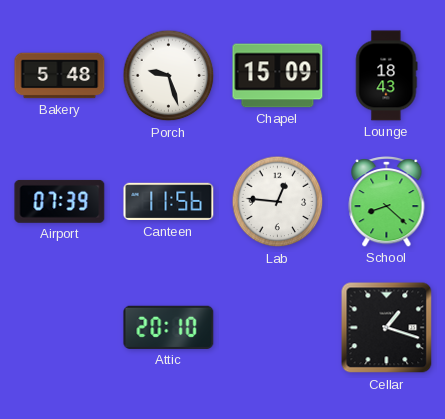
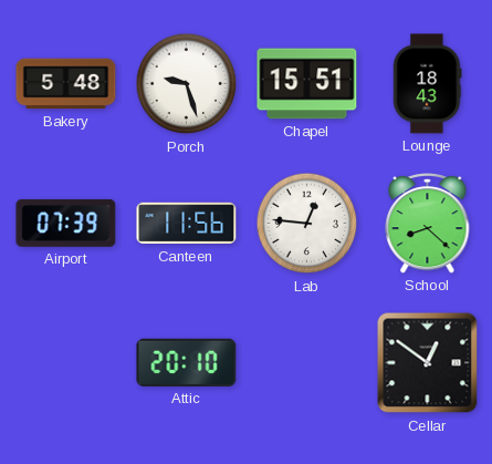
Chapel: 15:09 -> 15:51 (307, 84)
Cellar: 1:18 -> 12:51 (428, 363)
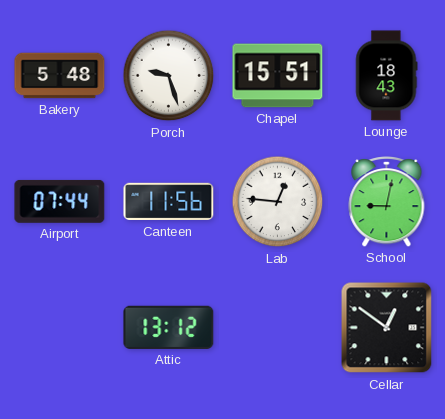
Airport: 07:39 -> 07:44 (60, 201)
School: 8:22 -> 9:02 (387, 201)
Attic: 20:10 -> 13:12 (169, 327)
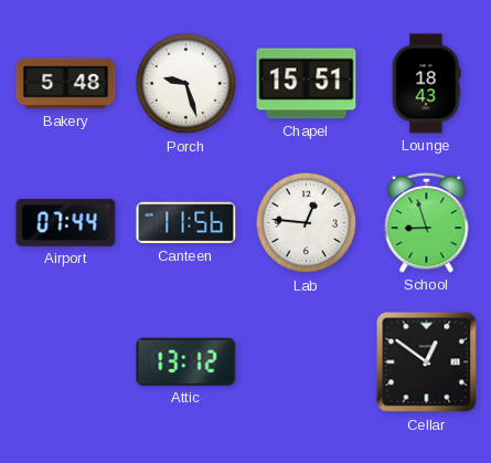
School: 9:02 -> 8:57 (427, 222)
